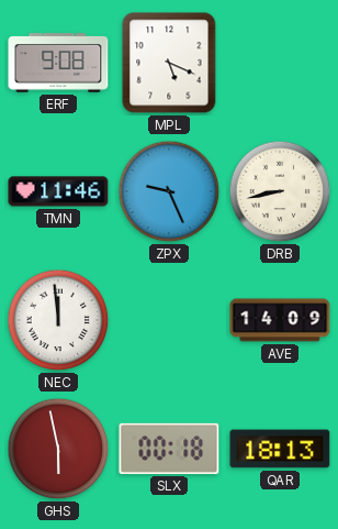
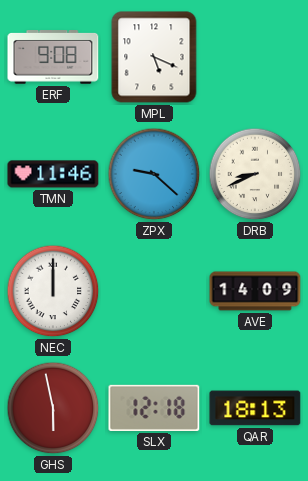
ZPX: 9:26 -> 9:22 (154, 174)
DRB: 8:43 -> 8:41 (255, 174)
NEC: 11:59 -> 12:00 (53, 291)
SLX: 00:18 -> 12:18 (154, 408)
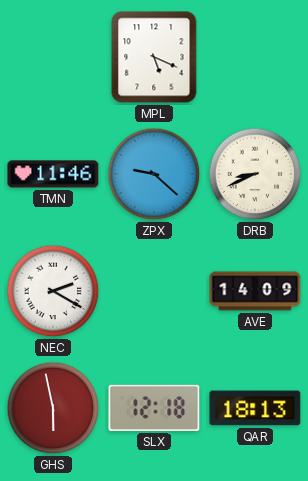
ERF: 9:08 -> none (53, 57)
NEC: 12:00 -> 2:20 (53, 291)
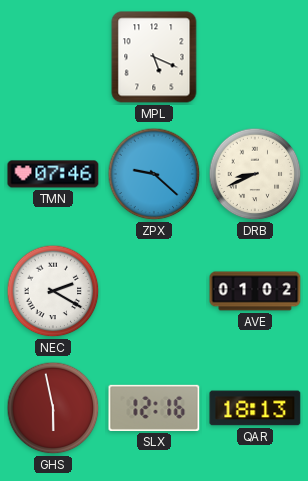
TMN: 11:46 -> 07:46 (53, 174)
AVE: 14:09 -> 01:02 (255, 291)
SLX: 12:18 -> 12:16 (154, 408)
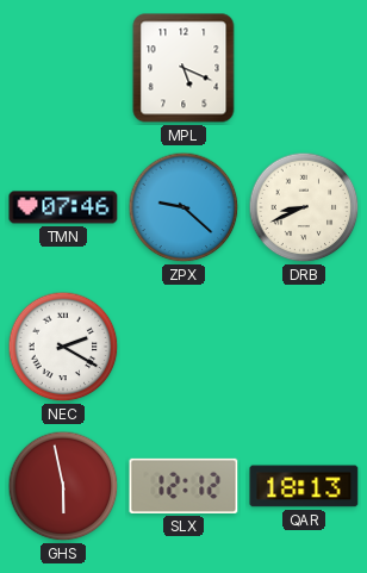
AVE: 01:02 -> none (255, 291)
SLX: 12:16 -> 12:12 (183, 486)
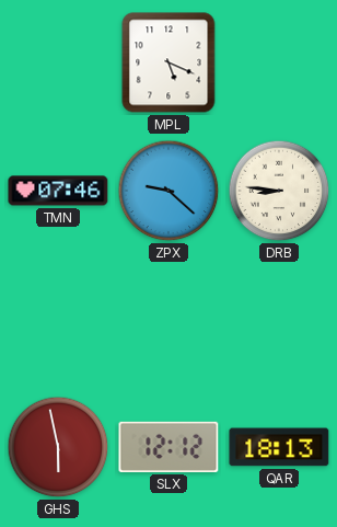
DRB: 8:41 -> 8:46 (279, 191)
NEC: 2:20 -> none (63, 347)
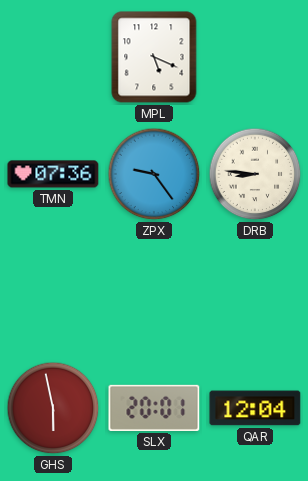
TMN: 07:46 -> 07:36 (53, 174)
ZPX: 9:22 -> 9:24 (154, 174)
SLX: 12:12 -> 20:01 (154, 408)
QAR: 18:13 -> 12:04 (255, 408)
